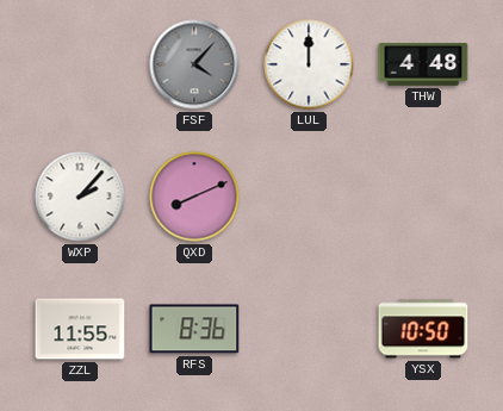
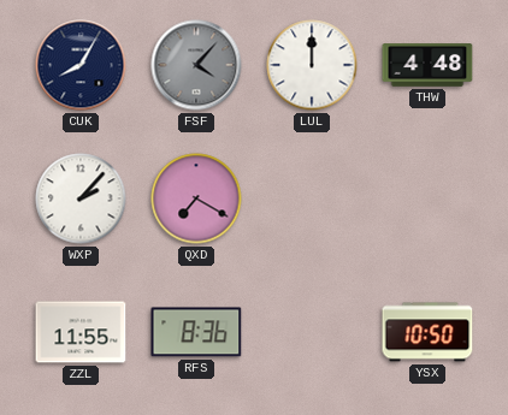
CUK: none -> 8:05 (81, 65)
QXD: 8:11 -> 7:20 (196, 198)
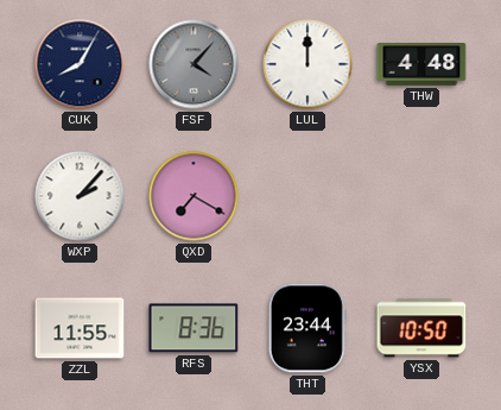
THT: none -> 23:44 (307, 328)
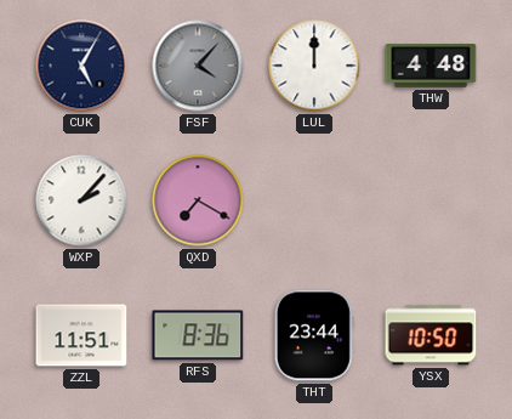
CUK: 8:05 -> 5:05 (81, 66)
ZZL: 11:55 -> 11:51 (81, 335)
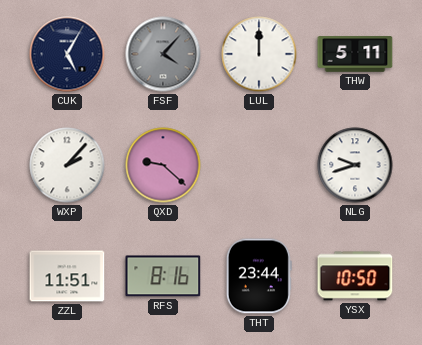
THW: 4:48 -> 5:11 (355, 54)
QXD: 7:20 -> 9:22 (163, 165)
NLG: none -> 9:42 (355, 165)
RFS: 8:36 -> 8:16 (163, 276)
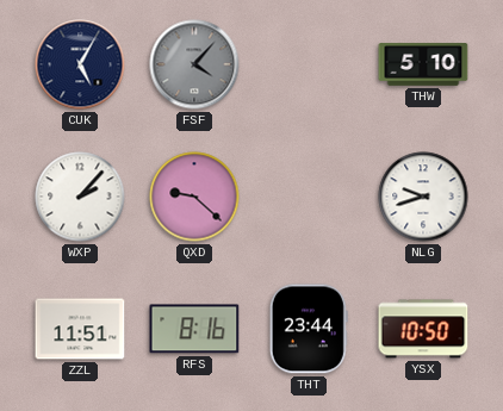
LUL: 12:00 -> none (259, 54)
THW: 5:11 -> 5:10 (423, 64)
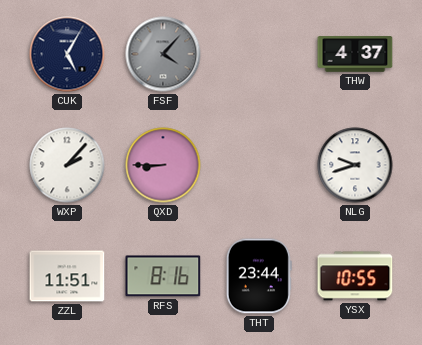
THW: 5:10 -> 4:37 (355, 54)
QXD: 9:22 -> 8:45 (163, 165)
YSX: 10:50 -> 10:55 (355, 276)
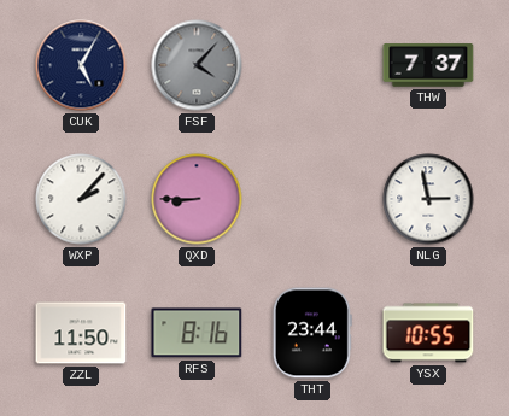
THW: 4:37 -> 7:37 (428, 65)
NLG: 9:42 -> 2:58 (428, 199)
ZZL: 11:51 -> 11:50 (81, 333)
